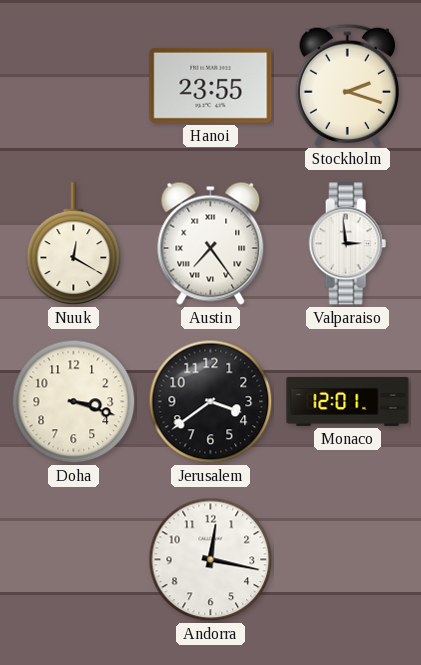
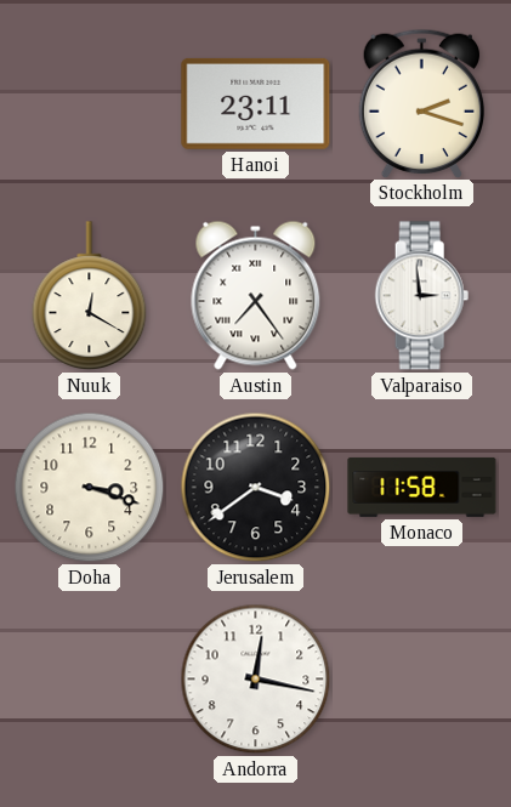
Hanoi: 23:55 -> 23:11 (256, 103)
Monaco: 12:01 -> 11:58 (422, 487)
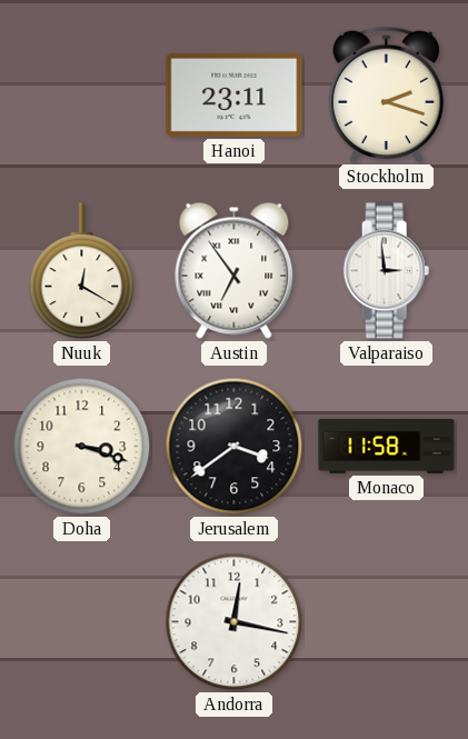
Austin: 7:24 -> 6:54 (235, 270)
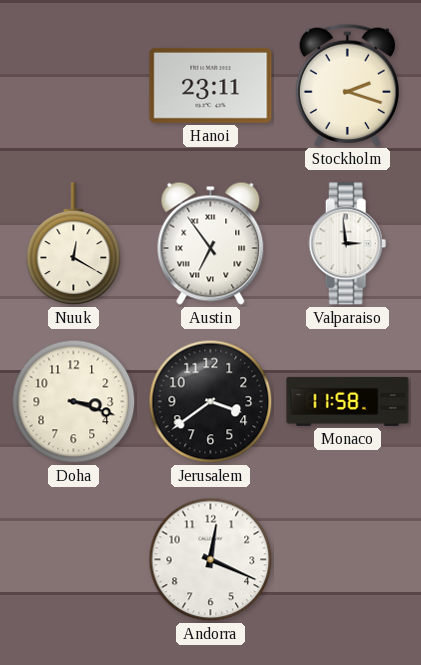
Andorra: 12:17 -> 12:19 (211, 560)
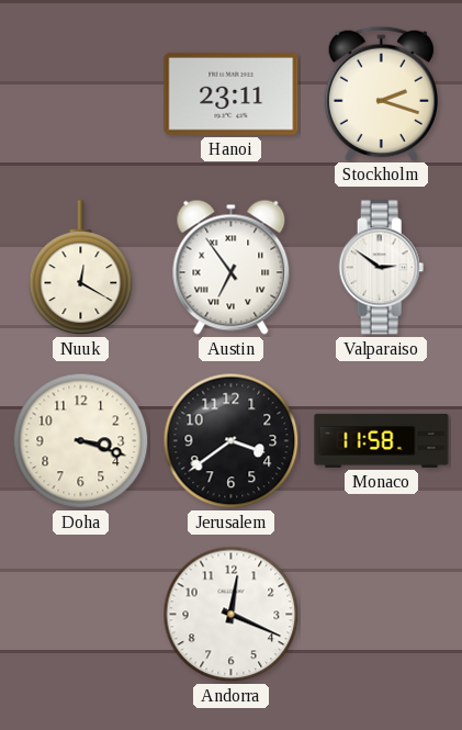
Valparaiso: 2:59 -> 2:51 (382, 268)
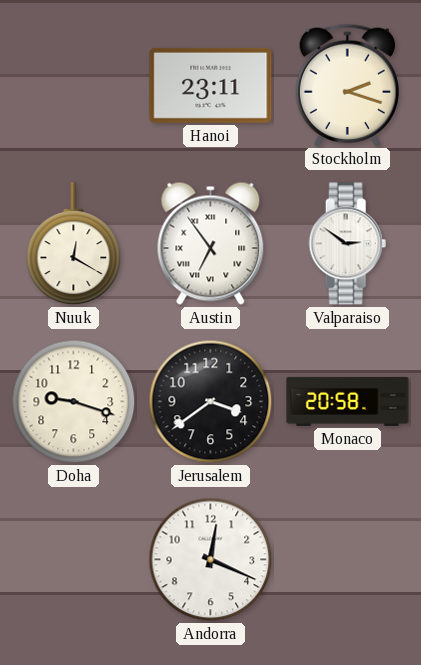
Doha: 3:18 -> 9:18 (74, 402)
Monaco: 11:58 -> 20:58 (348, 401)
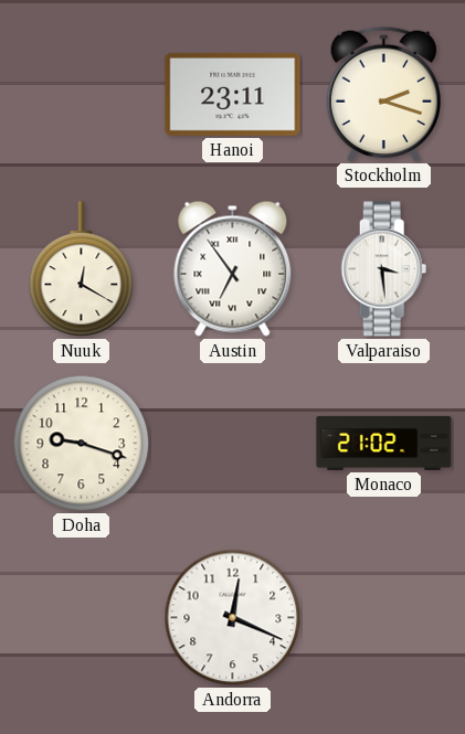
Valparaiso: 2:51 -> 3:29 (384, 269)
Jerusalem: 3:39 -> none (211, 402)
Monaco: 20:58 -> 21:02 (384, 443)
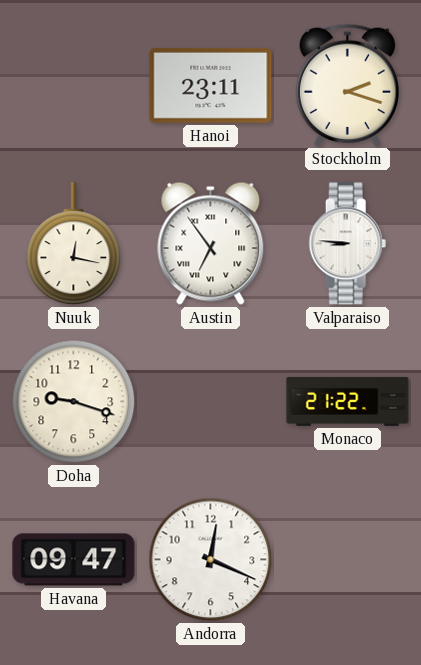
Nuuk: 12:20 -> 12:17 (74, 244)
Valparaiso: 3:29 -> 8:46 (348, 244)
Monaco: 21:02 -> 21:22 (348, 401)
Havana: none -> 09:47 (74, 560)
